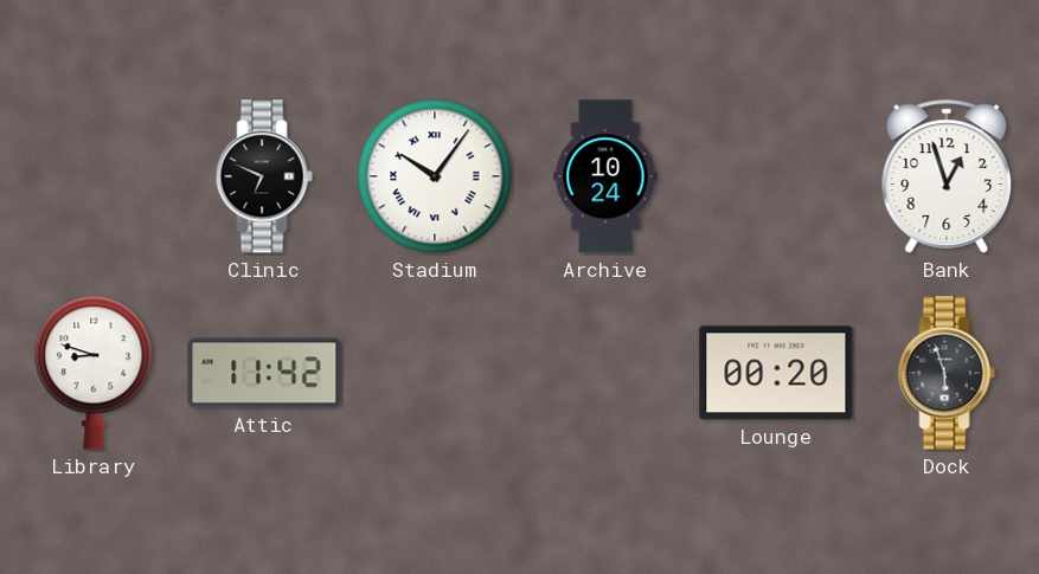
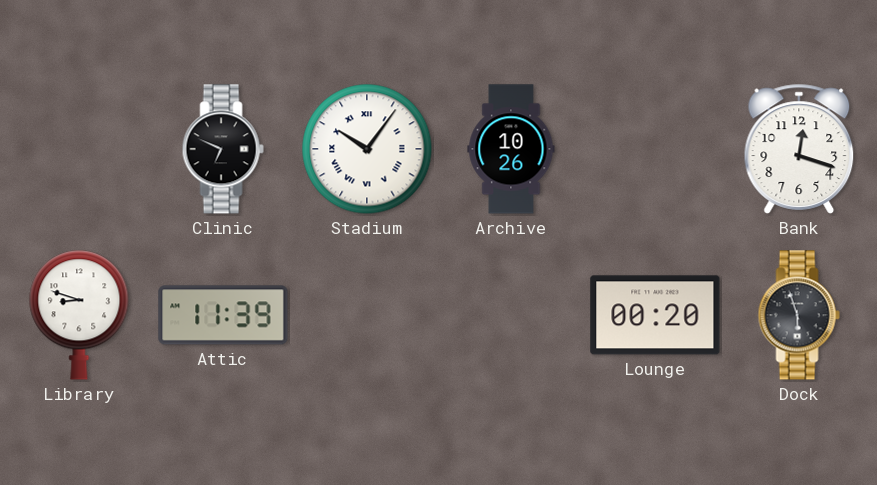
Archive: 10:24 -> 10:26 (511, 149)
Bank: 12:57 -> 12:18 (799, 149)
Attic: 11:42 -> 11:39 (223, 315)
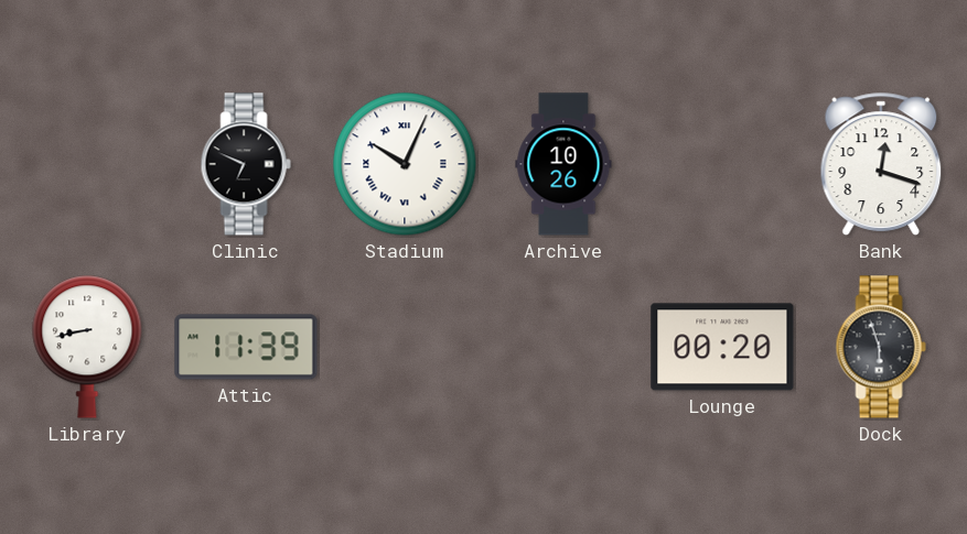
Stadium: 10:06 -> 10:04 (405, 164)
Library: 8:48 -> 8:43 (87, 347)
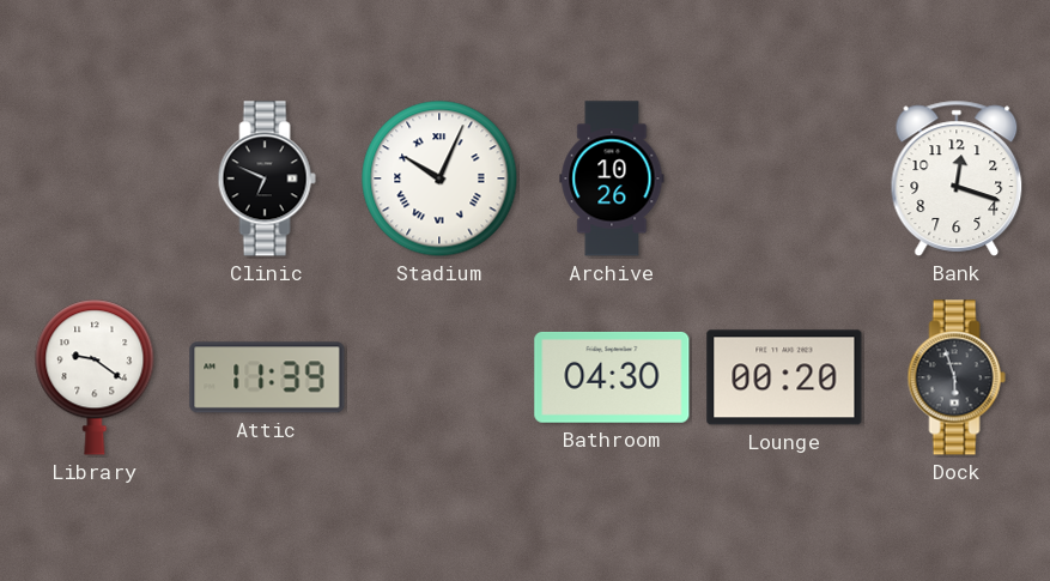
Library: 8:43 -> 9:21 (95, 377)
Bathroom: none -> 04:30 (612, 377)
